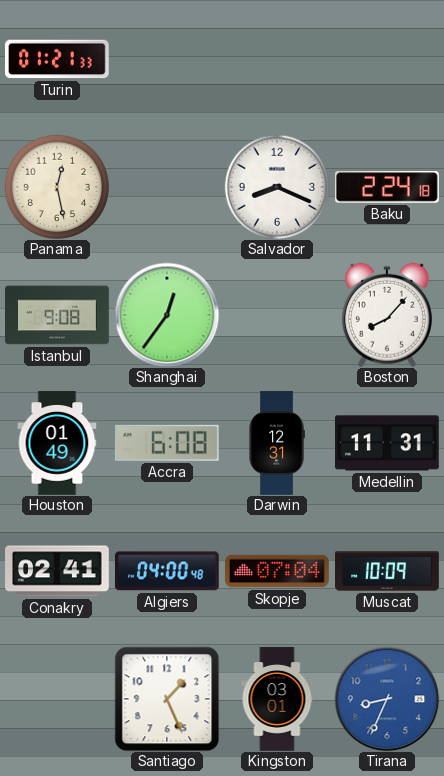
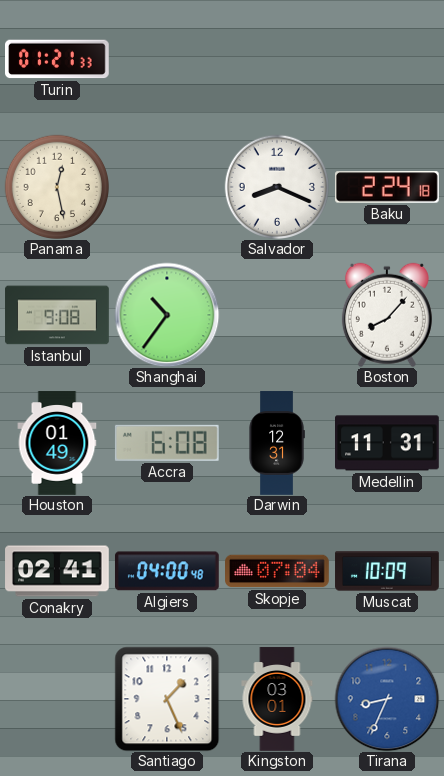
Shanghai: 12:36 -> 10:36 (167, 315)
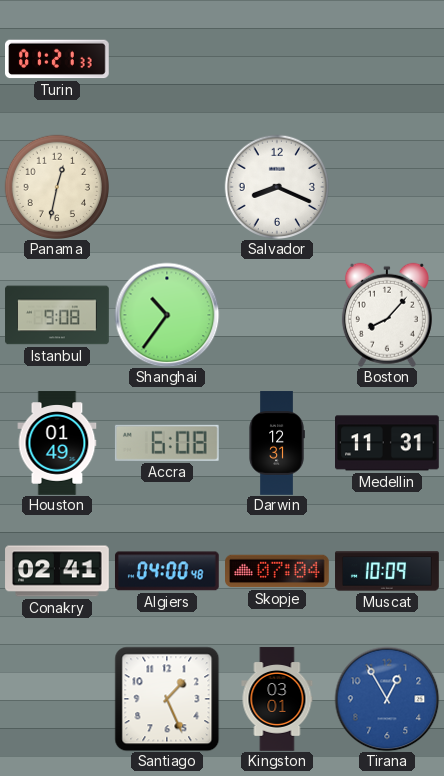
Panama: 12:28 -> 12:32 (56, 186)
Baku: 2:24 -> none (388, 187)
Tirana: 8:34 -> 12:55 (387, 699)
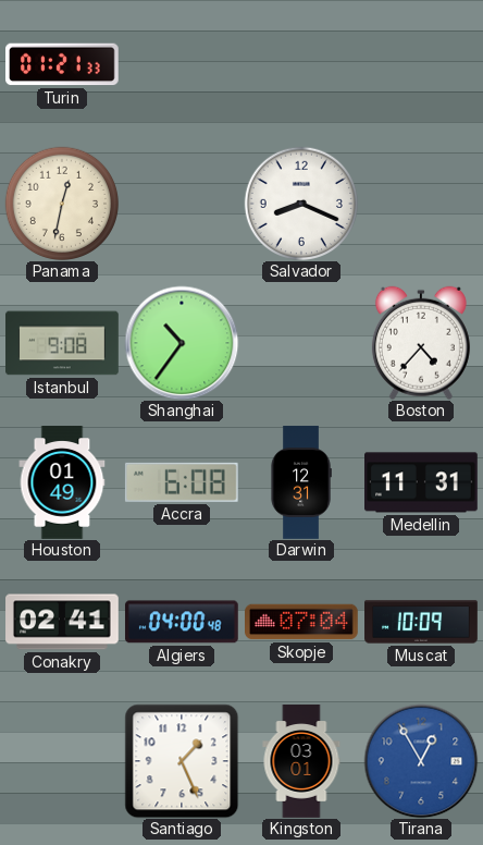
Boston: 8:07 -> 4:37 (421, 343)
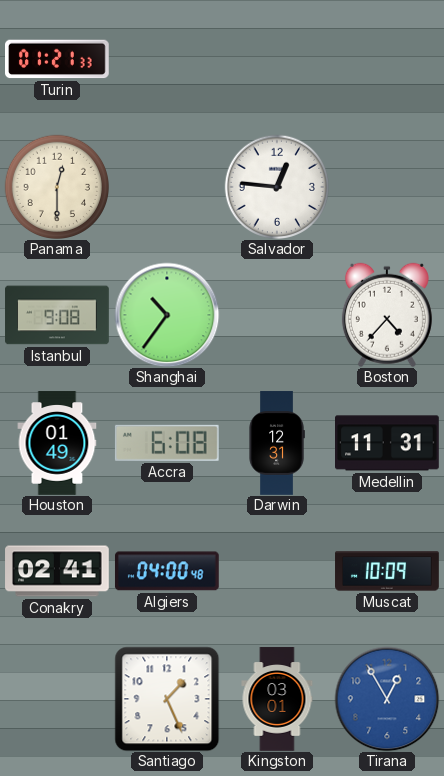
Panama: 12:32 -> 12:30 (56, 186)
Salvador: 8:19 -> 12:46 (276, 186)
Skopje: 07:04 -> none (302, 622)
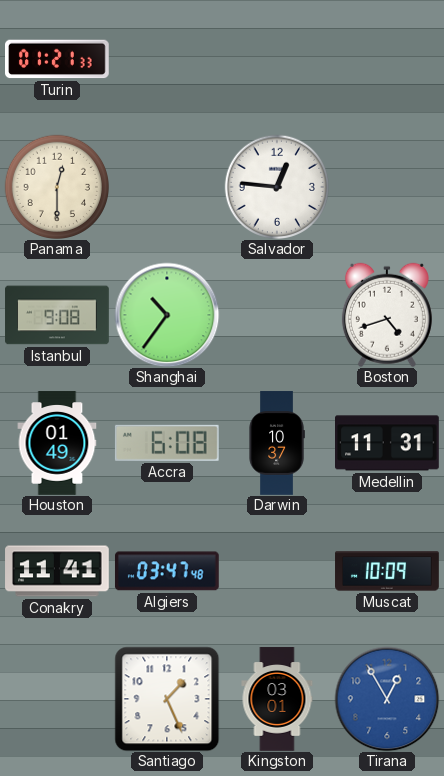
Boston: 4:37 -> 4:42 (387, 315)
Darwin: 12:31 -> 10:37 (277, 443)
Conakry: 02:41 -> 11:41 (57, 571)
Algiers: 04:00 -> 03:47 (167, 571)
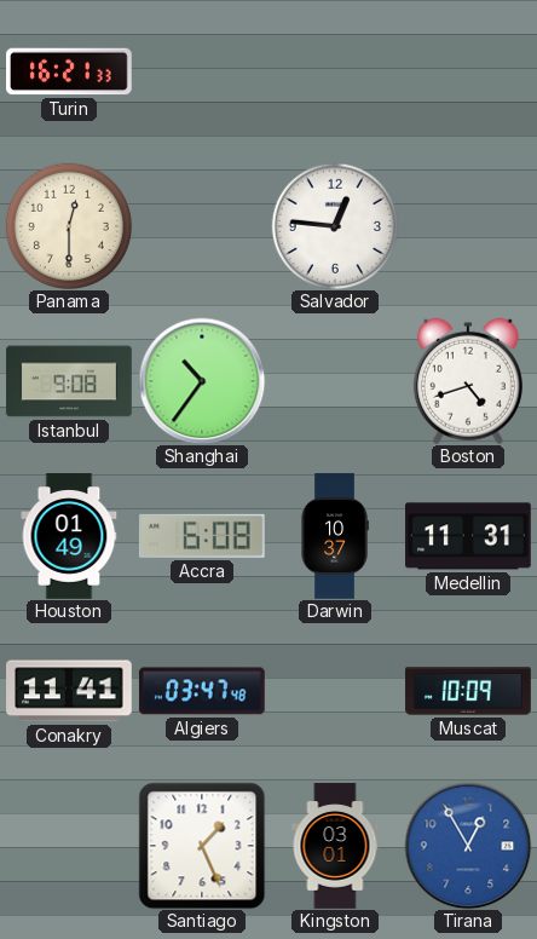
Turin: 01:21 -> 16:21 (70, 71)
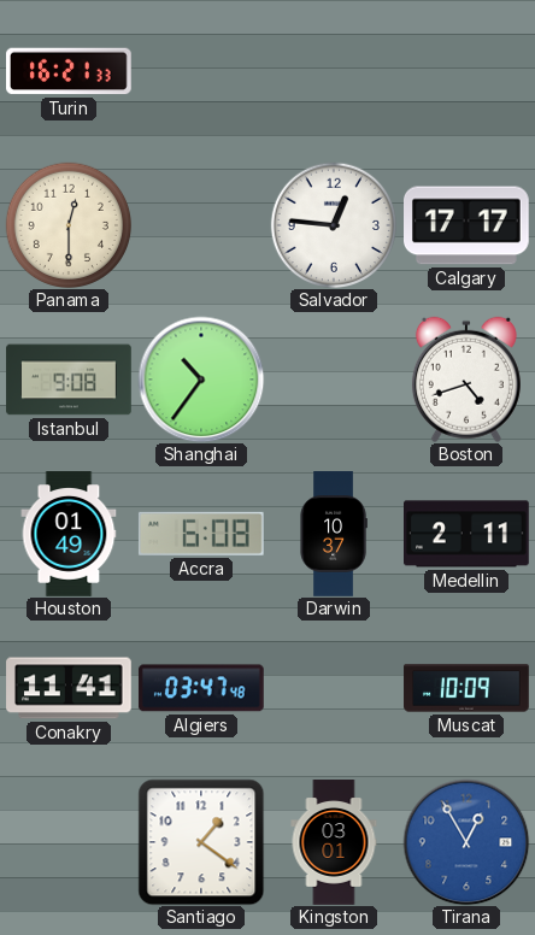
Calgary: none -> 17:17 (468, 225)
Medellin: 11:31 -> 2:11 (468, 534)
Santiago: 1:26 -> 1:21 (201, 842)
